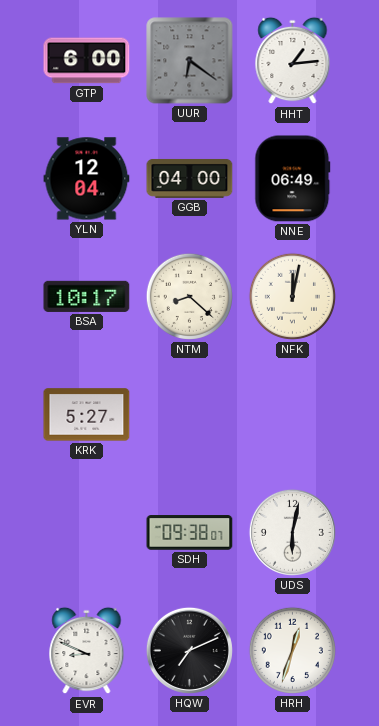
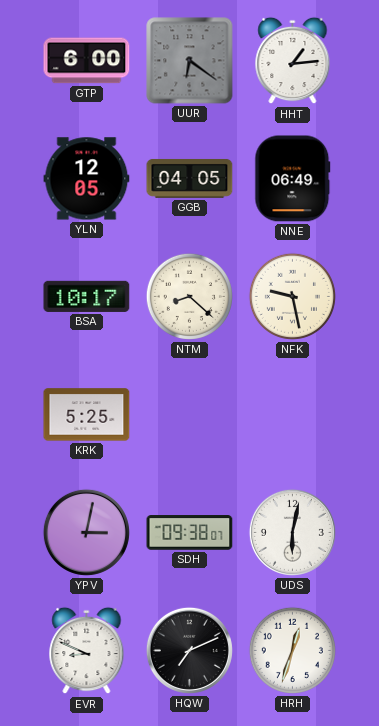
YLN: 12:04 -> 12:05 (87, 179)
GGB: 04:00 -> 04:05 (190, 178)
NFK: 12:02 -> 9:28 (292, 296)
KRK: 5:27 -> 5:25 (87, 415)
YPV: none -> 3:02 (86, 532)
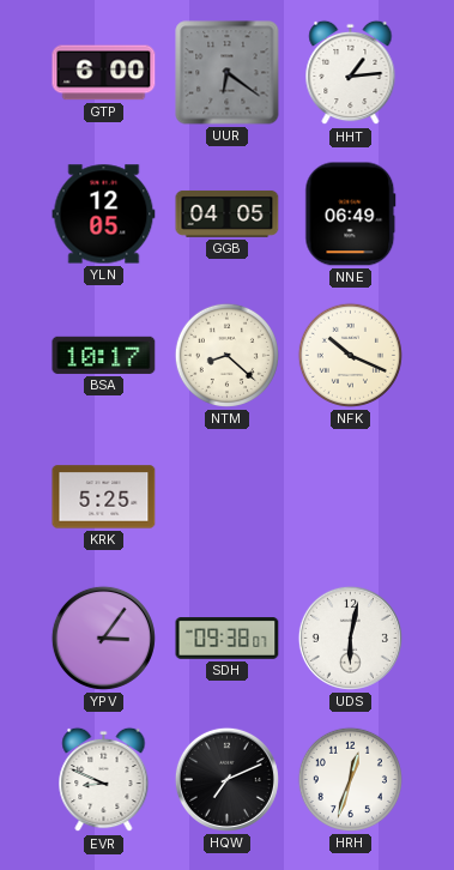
NFK: 9:28 -> 10:19 (350, 355)
YPV: 3:02 -> 3:06 (103, 638)
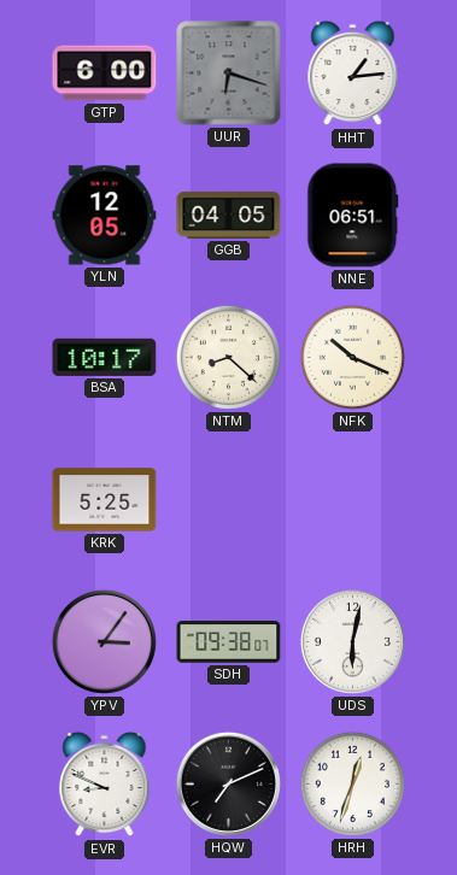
UUR: 6:21 -> 6:18 (229, 74)
NNE: 06:49 -> 06:51 (353, 216)
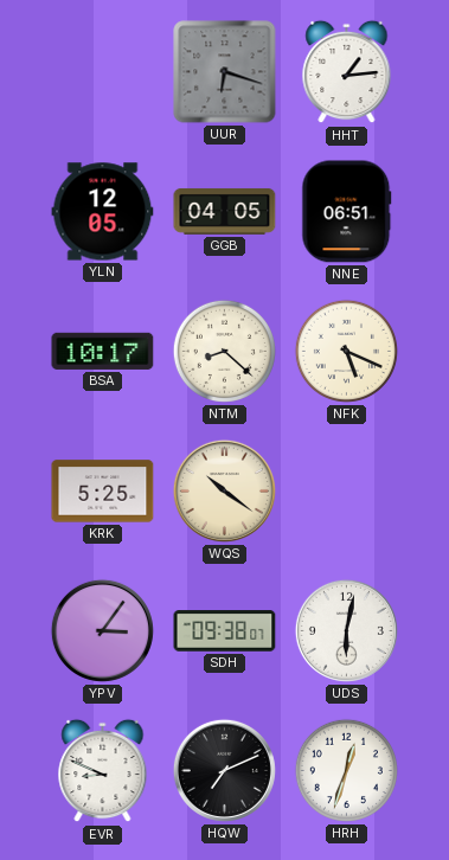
GTP: 6:00 -> none (105, 74)
NFK: 10:19 -> 5:19 (346, 351)
WQS: none -> 10:21 (224, 490)
